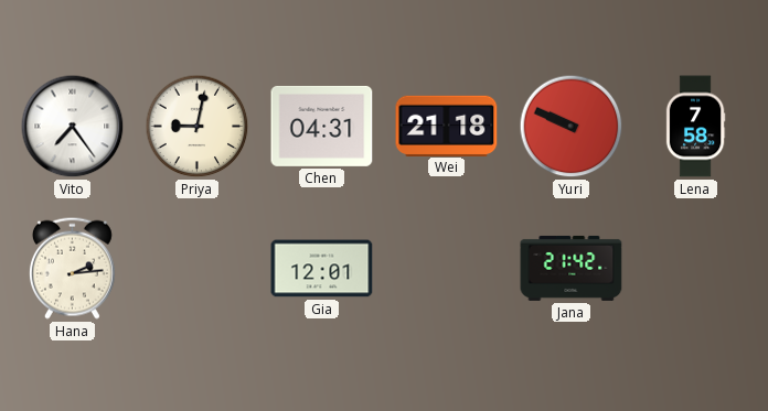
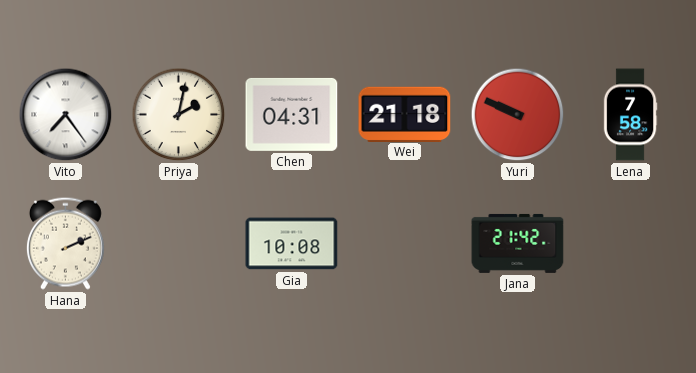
Priya: 9:02 -> 2:02 (179, 115)
Hana: 2:14 -> 2:11 (65, 243)
Gia: 12:01 -> 10:08 (292, 244)
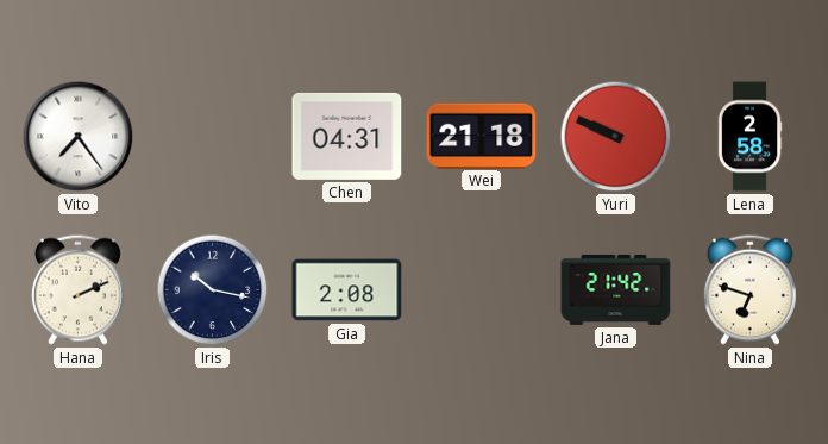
Priya: 2:02 -> none (179, 115)
Lena: 7:58 -> 2:58 (749, 137)
Iris: none -> 10:17 (213, 290)
Gia: 10:08 -> 2:08 (347, 290)
Nina: none -> 6:48 (749, 289)
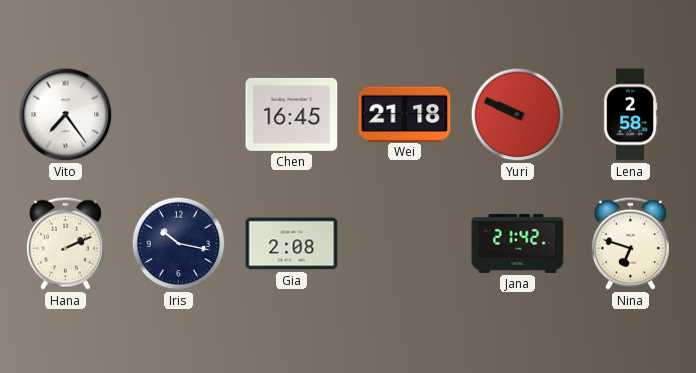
Chen: 04:31 -> 16:45 (292, 114)
